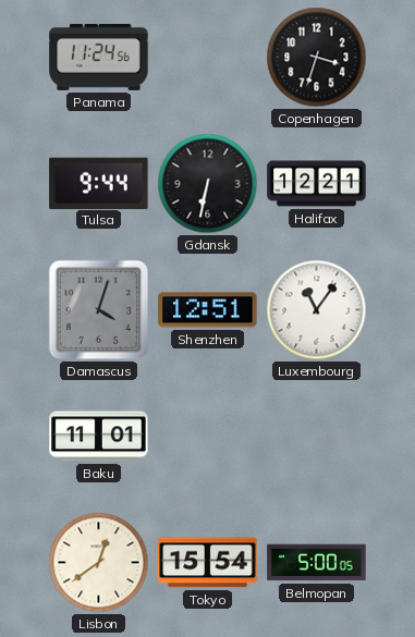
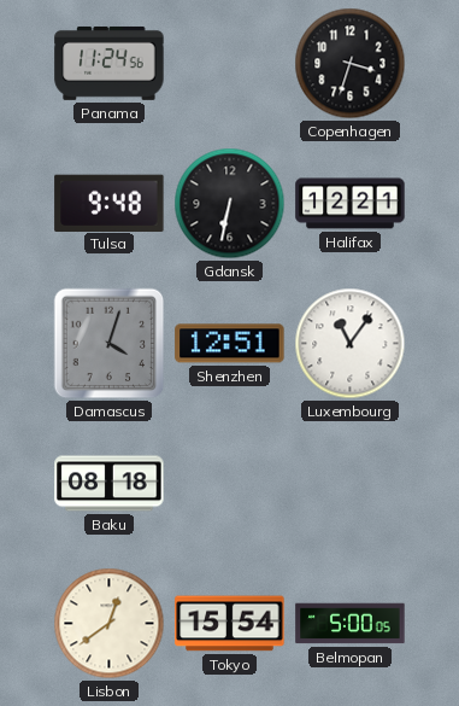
Tulsa: 9:44 -> 9:48 (110, 203)
Baku: 11:01 -> 08:18 (110, 484)
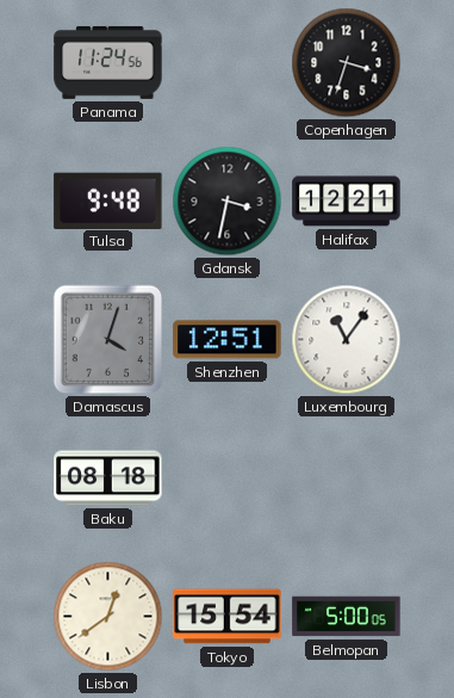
Gdansk: 6:32 -> 3:32 (228, 202)
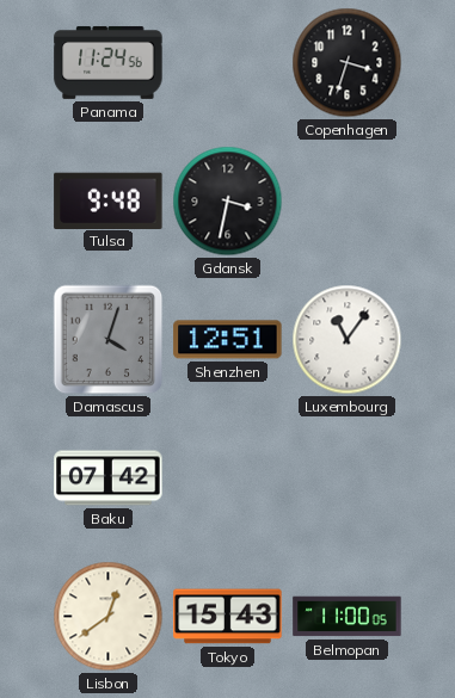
Halifax: 12:21 -> none (347, 202)
Baku: 08:18 -> 07:42 (109, 478)
Tokyo: 15:54 -> 15:43 (228, 617)
Belmopan: 5:00 -> 11:00 (348, 617)
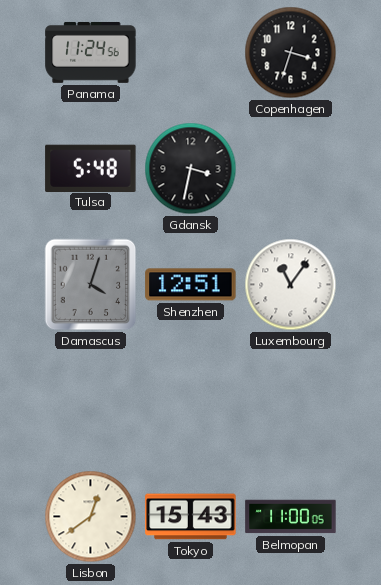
Tulsa: 9:48 -> 5:48 (91, 168)
Baku: 07:42 -> none (109, 478)
